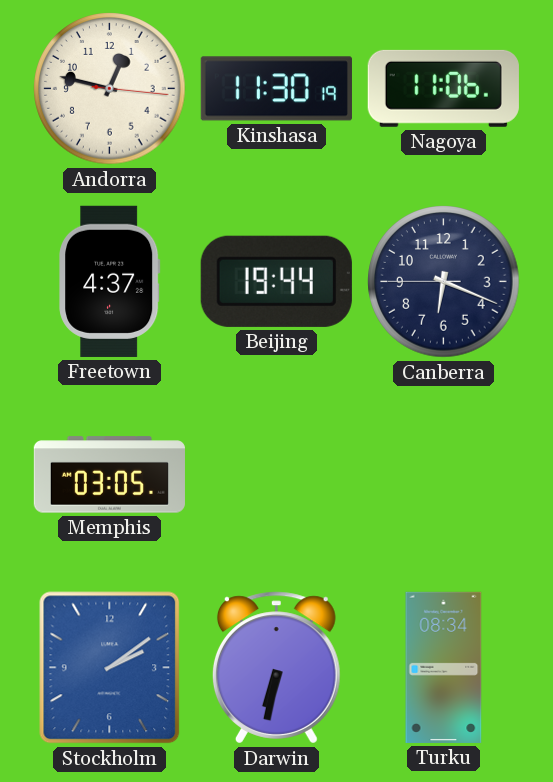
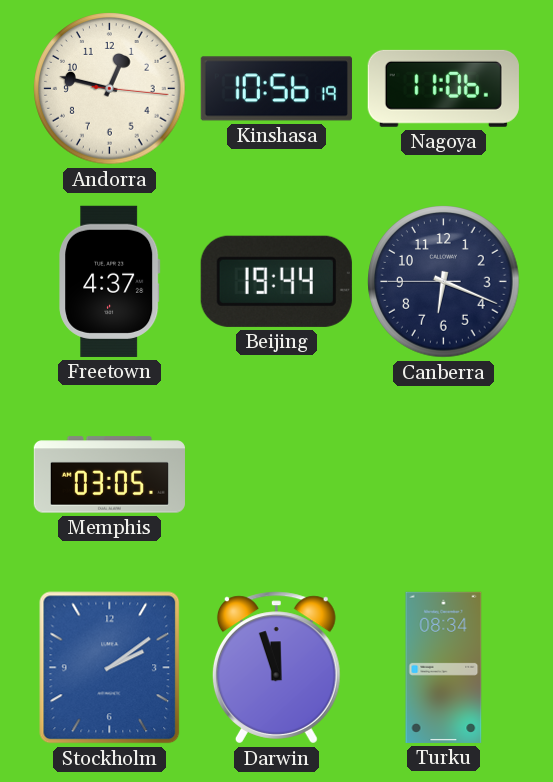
Kinshasa: 11:30 -> 10:56 (276, 89)
Darwin: 6:32 -> 11:57 (276, 668)
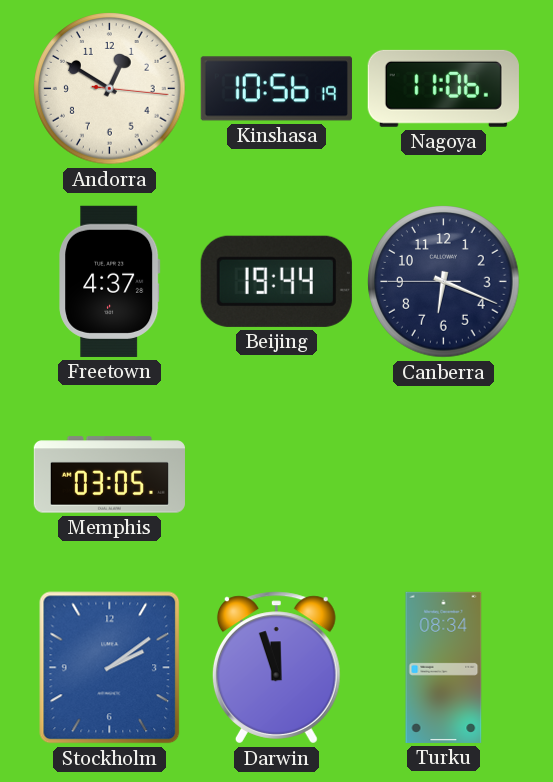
Andorra: 12:47 -> 12:50 (110, 89)
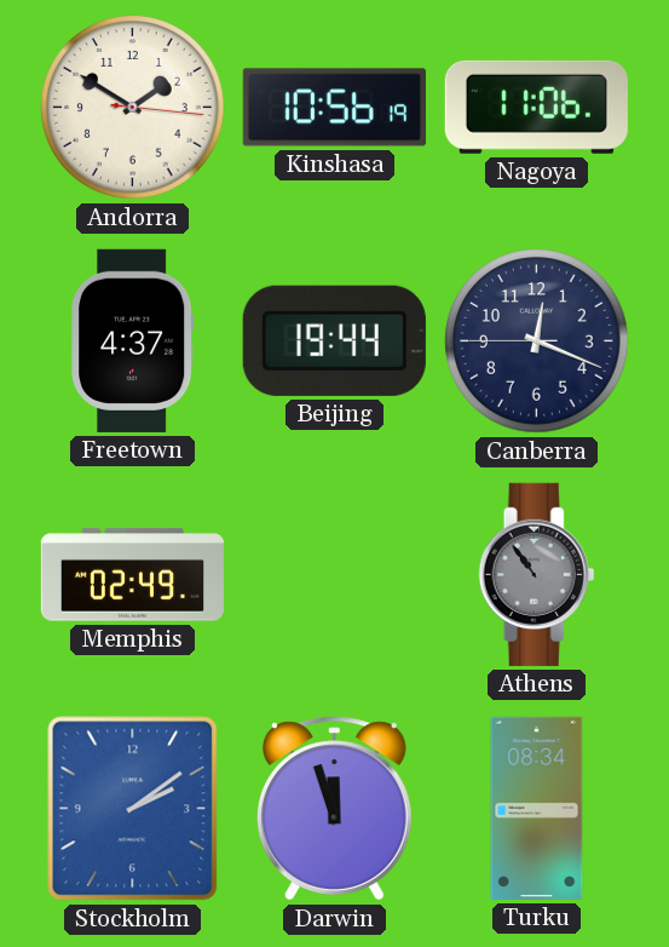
Andorra: 12:50 -> 1:50 (133, 108)
Canberra: 6:18 -> 12:18 (537, 342)
Memphis: 03:05 -> 02:49 (132, 575)
Athens: none -> 10:54 (537, 574)
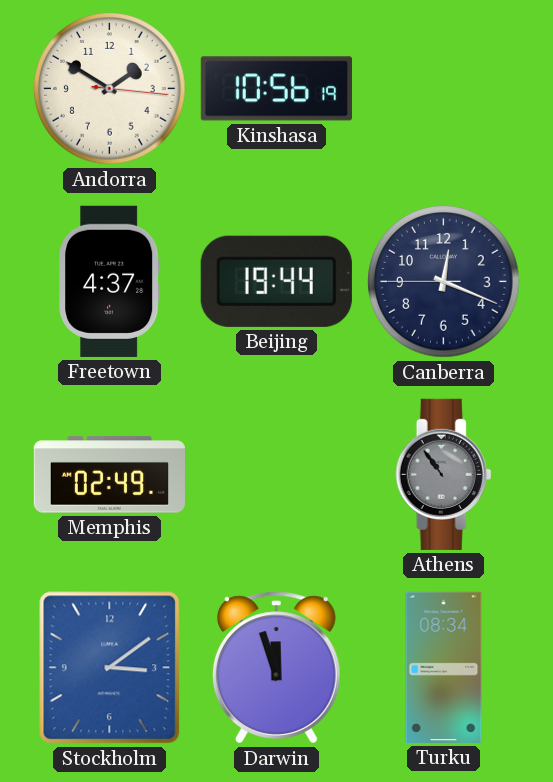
Nagoya: 11:06 -> none (536, 107)
Stockholm: 2:09 -> 3:09 (110, 668)
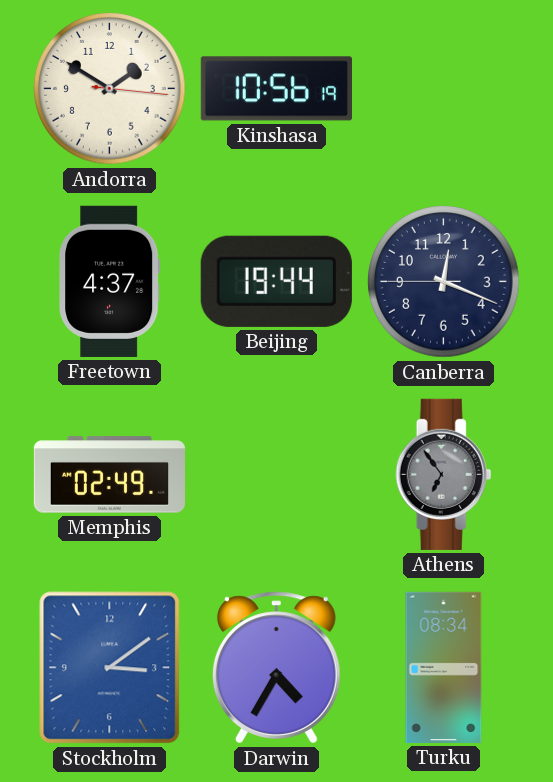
Athens: 10:54 -> 6:54 (444, 474)
Darwin: 11:57 -> 4:35 (276, 668)
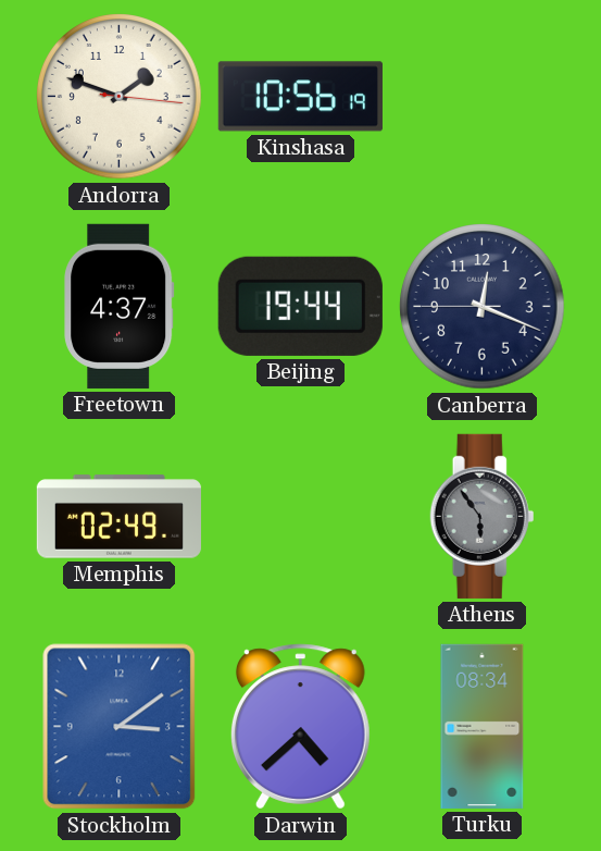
Andorra: 1:50 -> 1:48 (120, 97)
Athens: 6:54 -> 5:54 (483, 516)
Darwin: 4:35 -> 4:38 (300, 727)
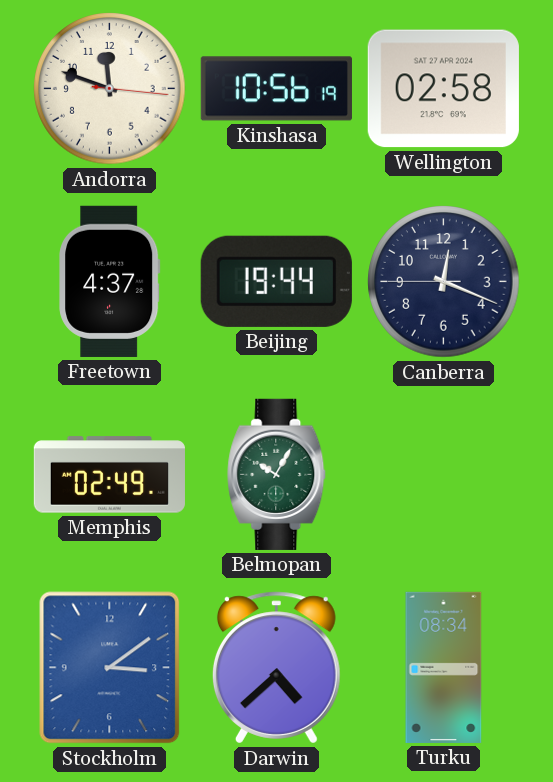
Andorra: 1:48 -> 11:48 (110, 89)
Wellington: none -> 02:58 (443, 89)
Belmopan: none -> 10:05 (277, 474)
Athens: 5:54 -> none (483, 516)
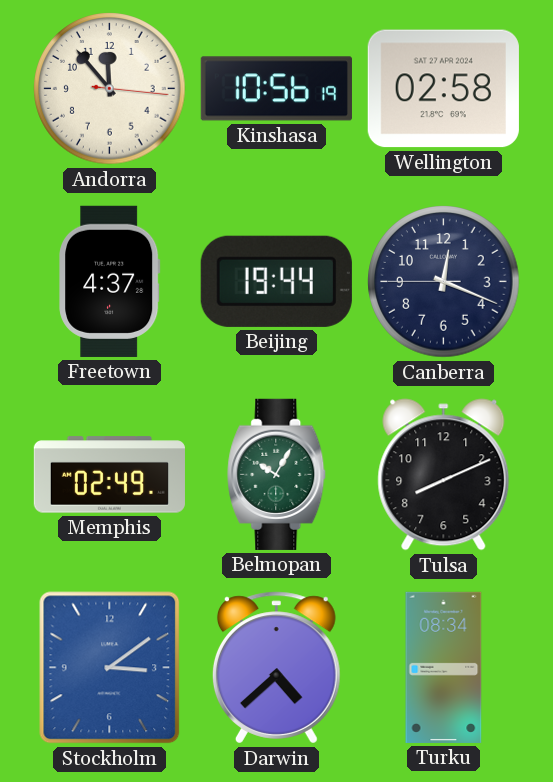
Andorra: 11:48 -> 11:53 (110, 89)
Tulsa: none -> 8:11 (444, 475)
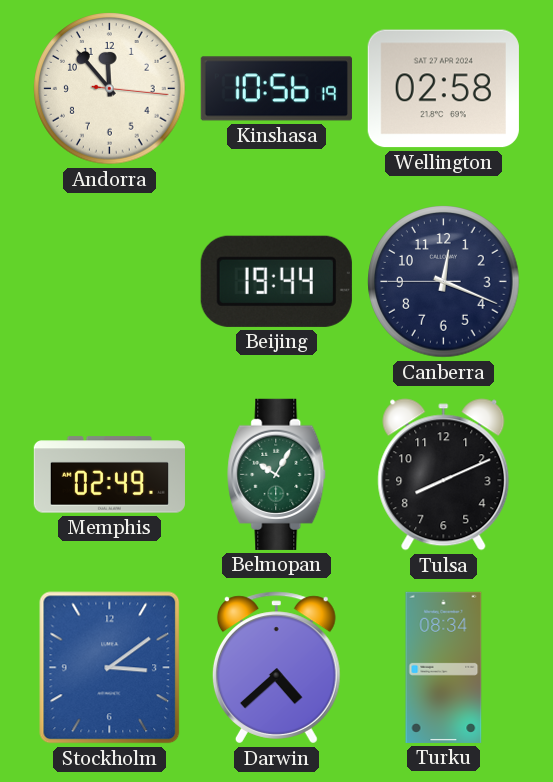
Freetown: 4:37 -> none (110, 281)
